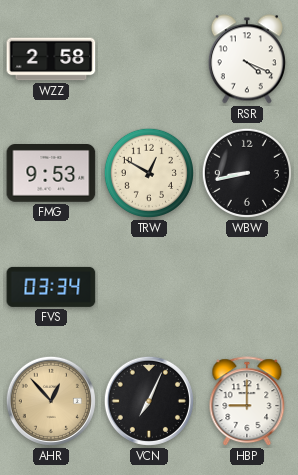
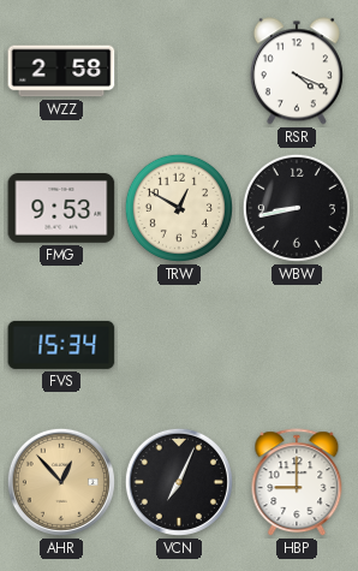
FVS: 03:34 -> 15:34 (61, 345)
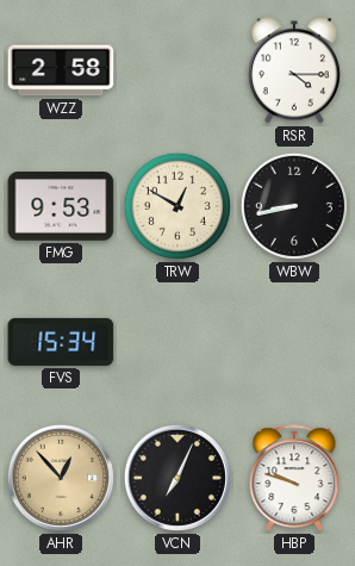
RSR: 4:19 -> 4:15 (294, 70)
HBP: 9:00 -> 9:48 (294, 479)
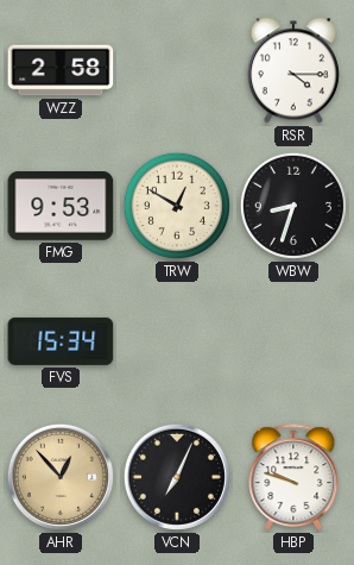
WBW: 8:43 -> 8:33 (293, 206)
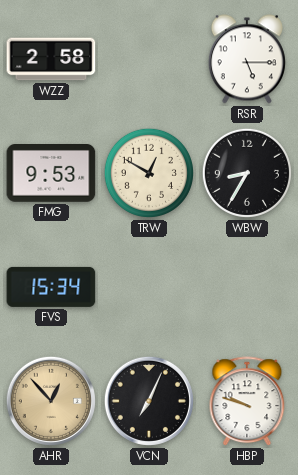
RSR: 4:15 -> 5:15 (247, 59)
WBW: 8:33 -> 8:35 (247, 173)
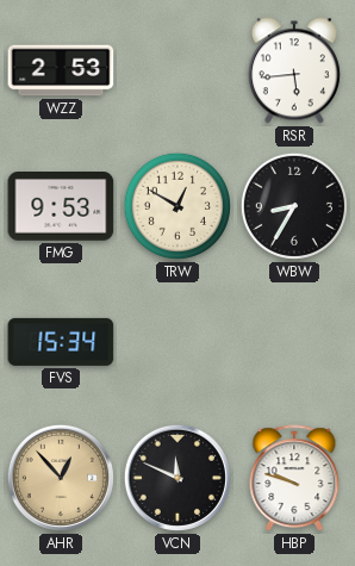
WZZ: 2:58 -> 2:53 (61, 70)
RSR: 5:15 -> 5:44 (294, 70)
VCN: 7:04 -> 11:49 (177, 478)
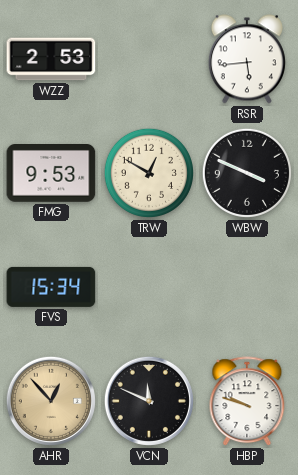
WBW: 8:35 -> 3:49 (247, 173)
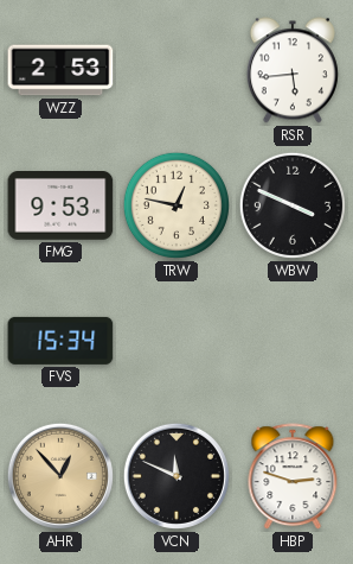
TRW: 12:50 -> 12:47 (176, 205)
HBP: 9:48 -> 2:48 (293, 477)
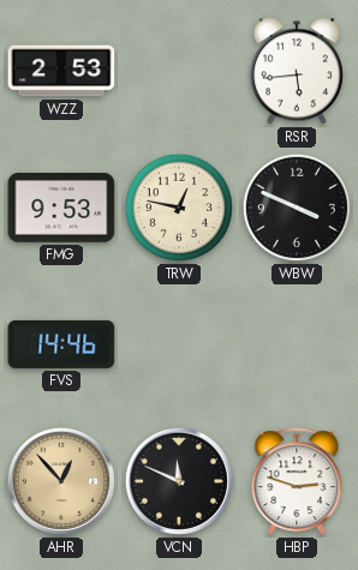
FVS: 15:34 -> 14:46 (61, 344)
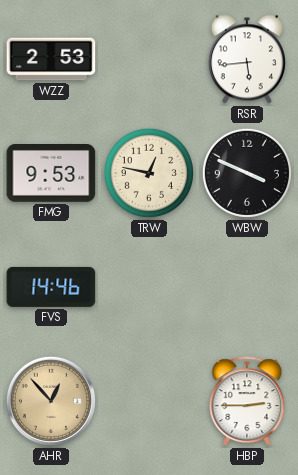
VCN: 11:49 -> none (179, 481)
HBP: 2:48 -> 2:45 (247, 402)
